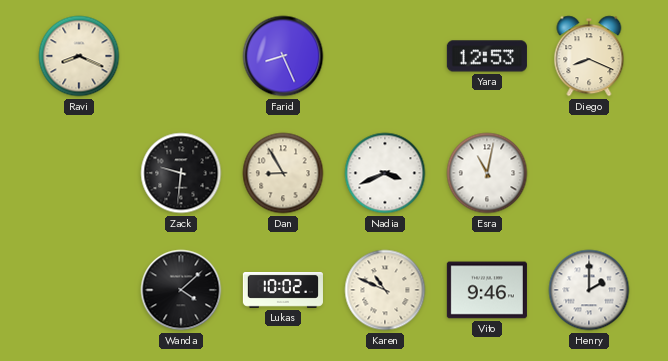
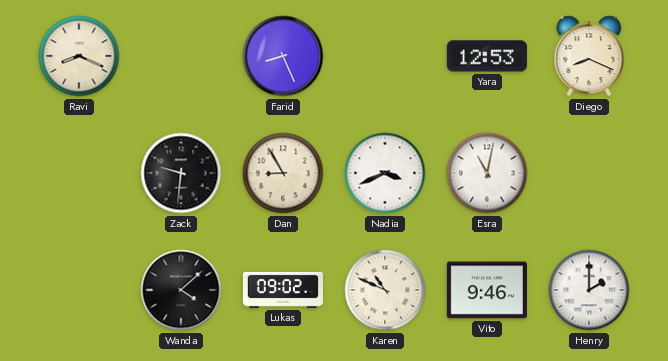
Lukas: 10:02 -> 09:02 (283, 291)
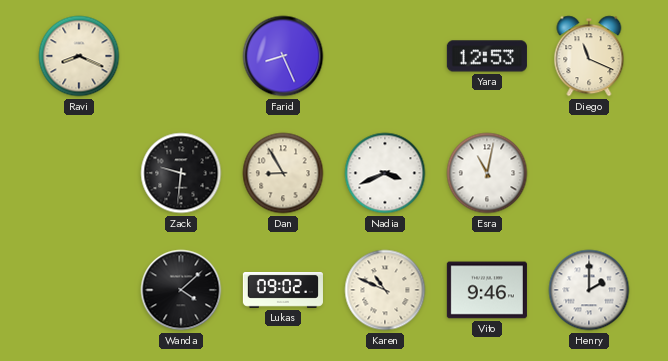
Diego: 8:19 -> 11:19 (589, 56)
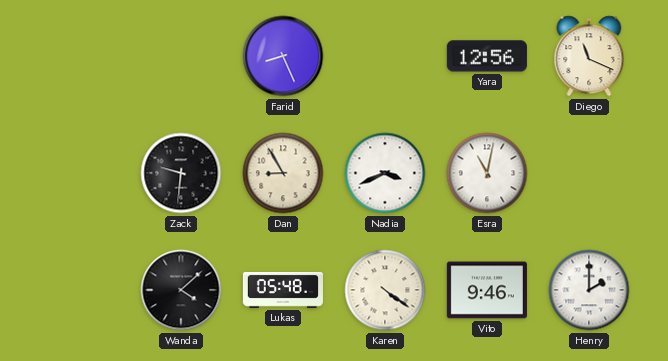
Ravi: 8:19 -> none (79, 56)
Yara: 12:53 -> 12:56 (487, 56)
Lukas: 09:02 -> 05:48 (283, 291)
Karen: 10:49 -> 4:21 (385, 290)
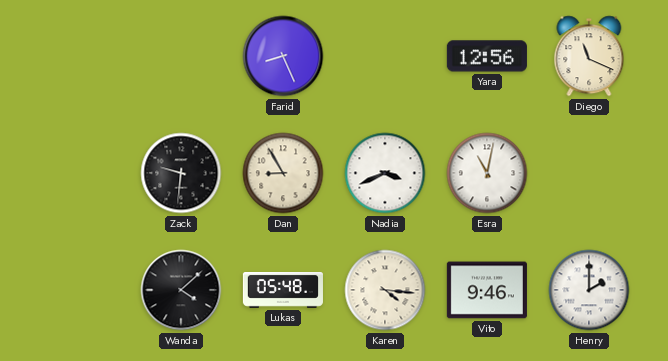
Karen: 4:21 -> 4:16 (385, 290)
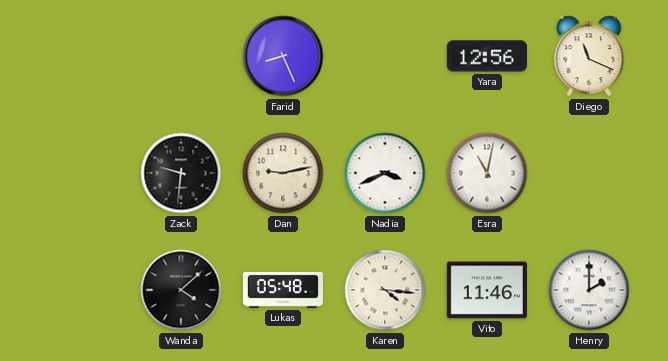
Dan: 8:55 -> 9:13 (283, 173)
Vito: 9:46 -> 11:46 (487, 290)
